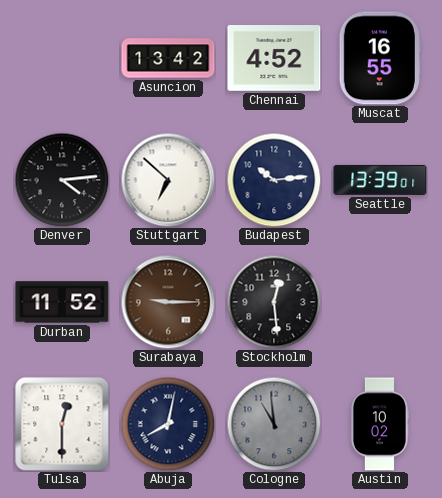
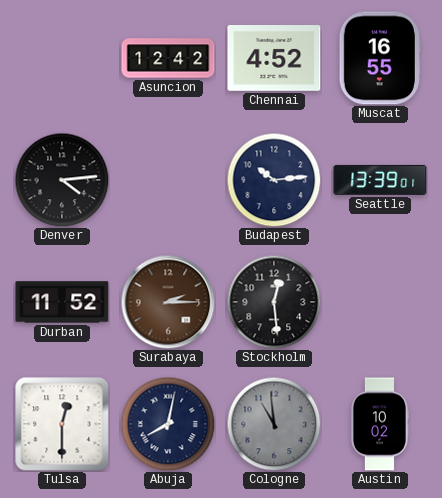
Asuncion: 13:42 -> 12:42 (168, 58)
Stuttgart: 6:52 -> none (168, 180)
Surabaya: 9:15 -> 2:15 (168, 302)
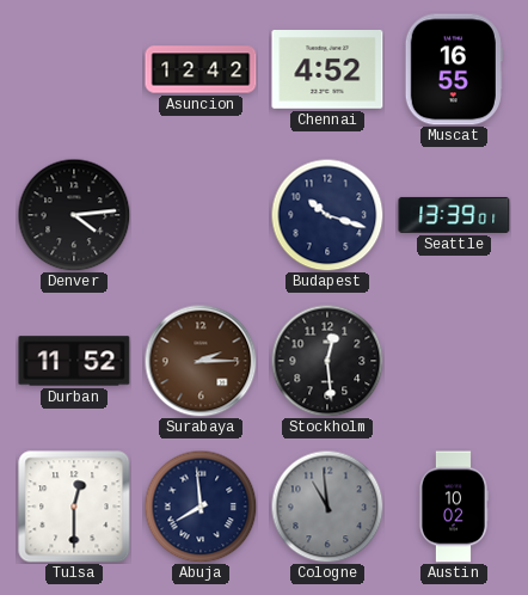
Budapest: 10:14 -> 10:18 (327, 215)
Abuja: 8:02 -> 7:59 (201, 507)
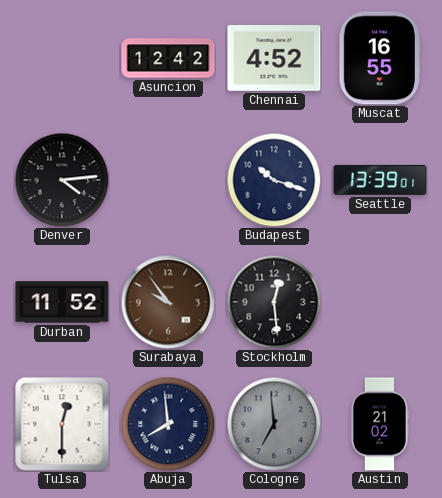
Surabaya: 2:15 -> 9:54 (168, 302)
Cologne: 10:59 -> 6:59 (274, 424)
Austin: 10:02 -> 21:02 (379, 424)
